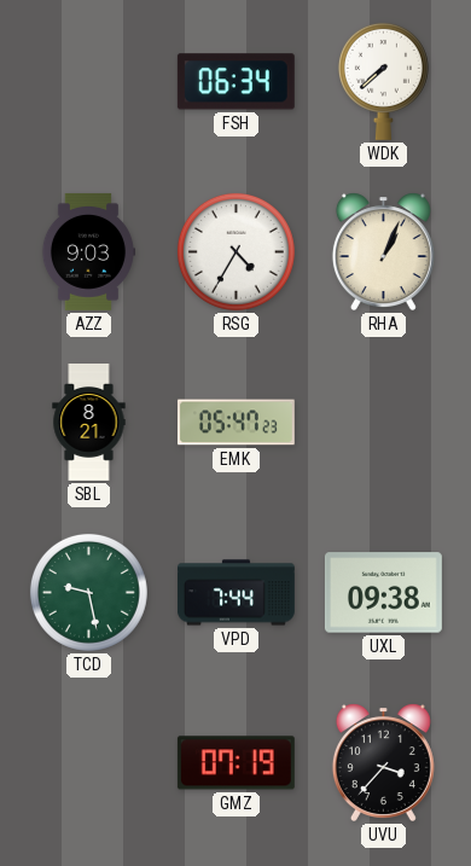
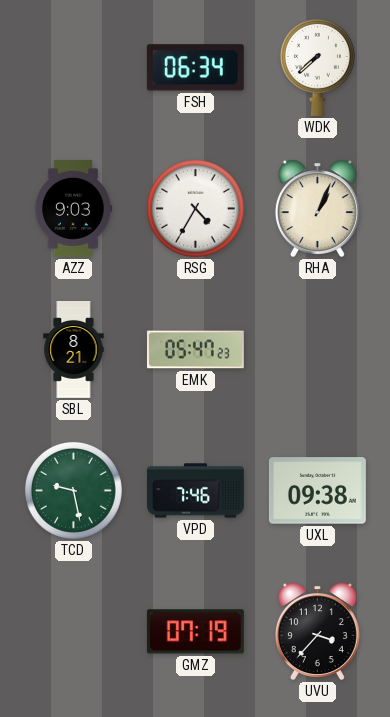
VPD: 7:44 -> 7:46 (195, 491)
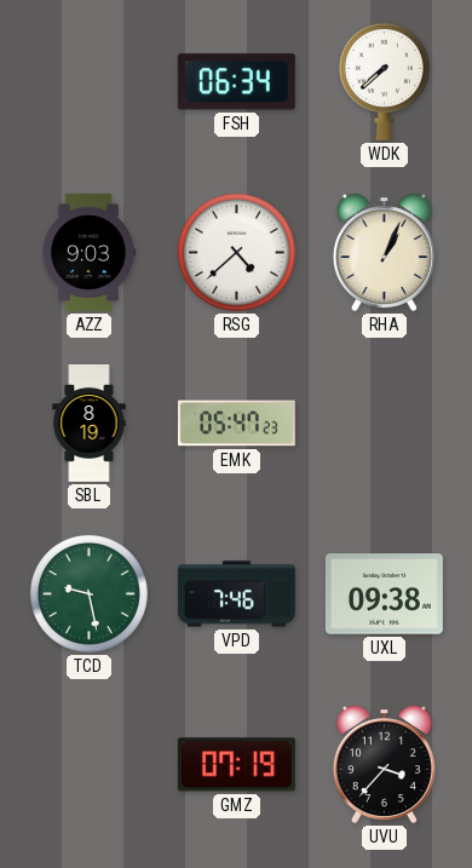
RSG: 4:35 -> 4:38 (236, 252)
SBL: 8:21 -> 8:19 (90, 424)
